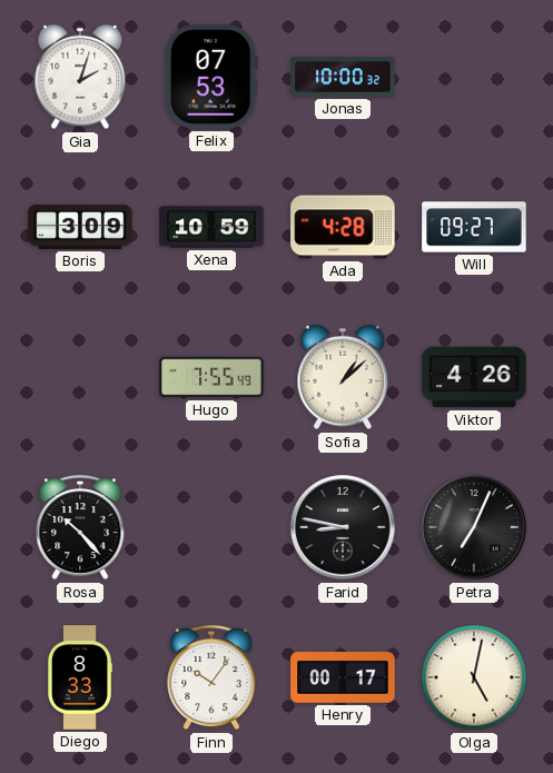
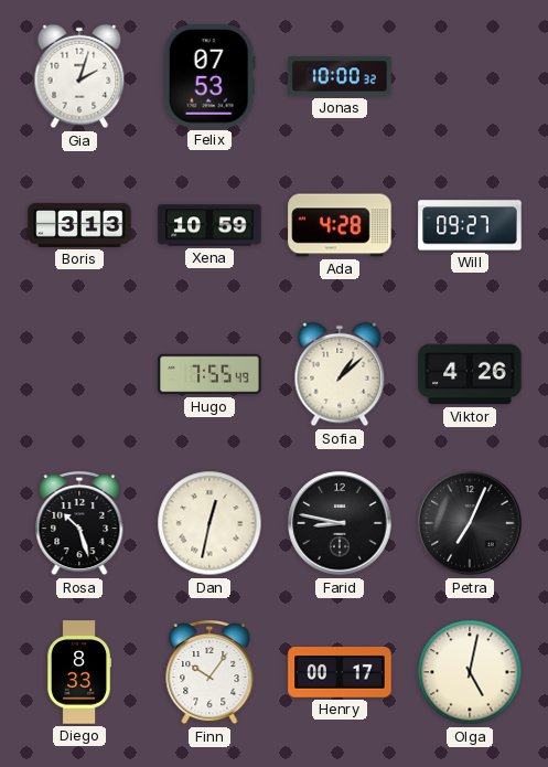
Boris: 3:09 -> 3:13 (79, 225)
Rosa: 10:23 -> 10:27 (79, 523)
Dan: none -> 12:32 (209, 523)
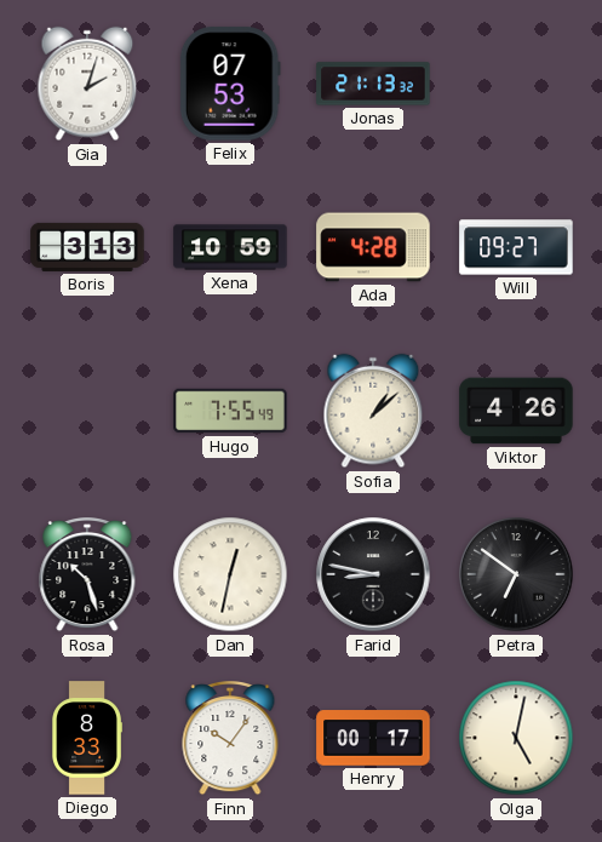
Jonas: 10:00 -> 21:13 (373, 84)
Petra: 7:04 -> 6:51 (516, 574)
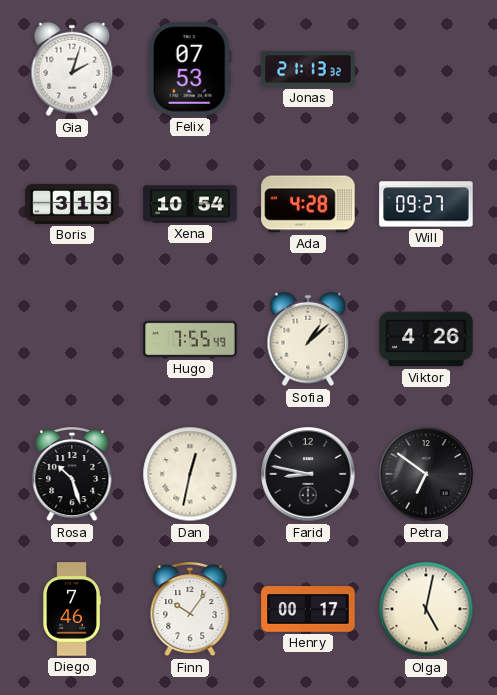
Xena: 10:59 -> 10:54 (190, 204)
Diego: 8:33 -> 7:46 (71, 609)
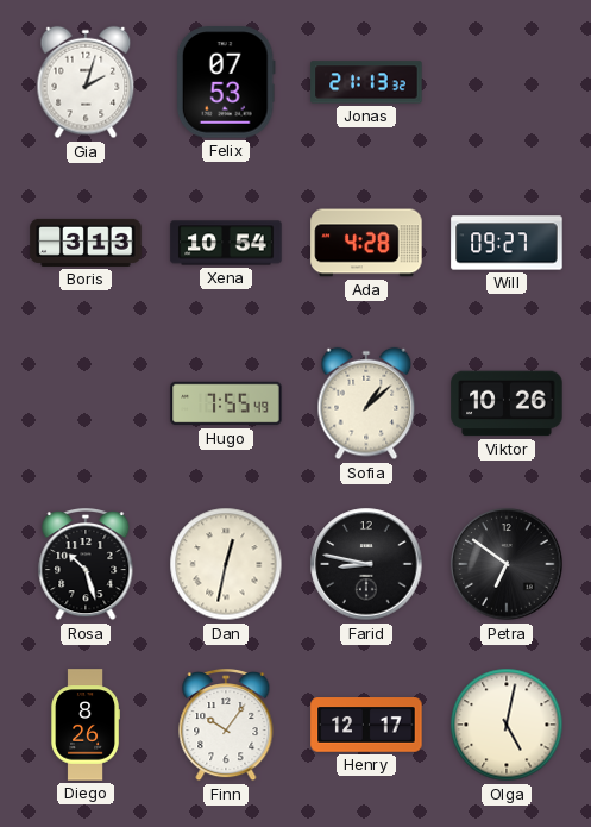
Viktor: 4:26 -> 10:26 (507, 403)
Diego: 7:46 -> 8:26 (84, 725)
Henry: 00:17 -> 12:17 (366, 725)
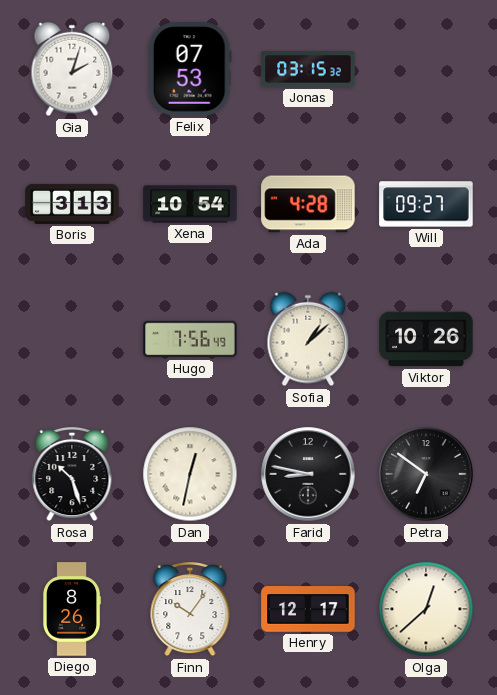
Jonas: 21:13 -> 03:15 (308, 69)
Hugo: 7:55 -> 7:56 (190, 339)
Olga: 5:02 -> 12:38 (426, 609)
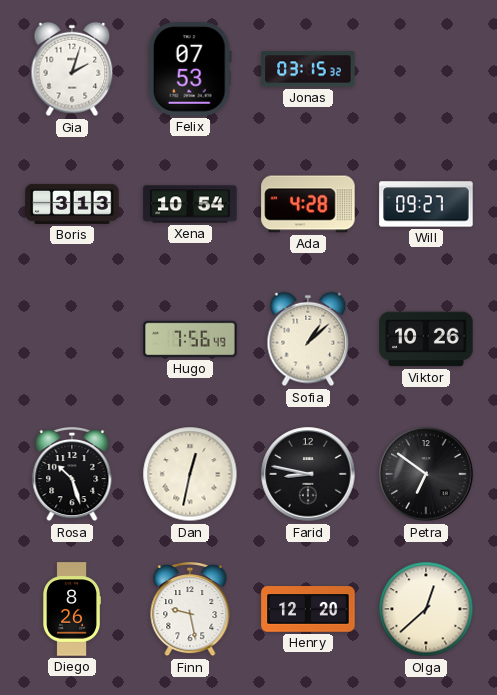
Finn: 10:06 -> 9:28 (190, 609)
Henry: 12:17 -> 12:20 (308, 609)
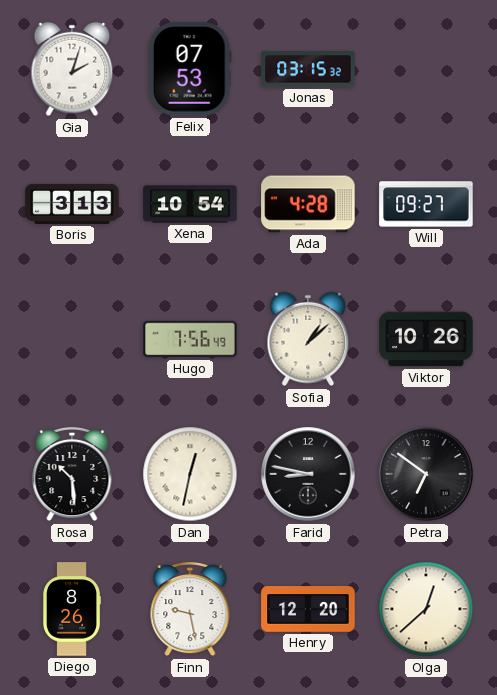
Rosa: 10:27 -> 10:29 (72, 474)
